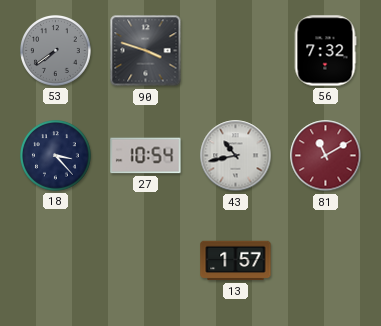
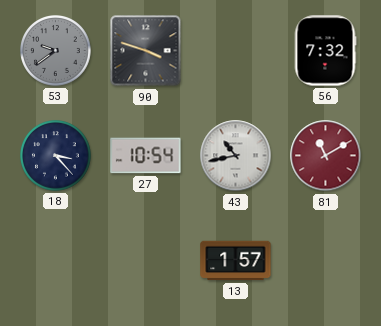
53: 7:39 -> 9:39 (56, 51)
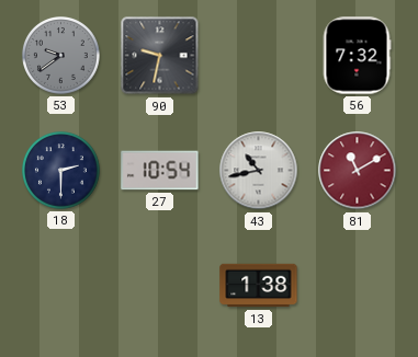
90: 3:48 -> 9:32 (160, 56)
18: 3:23 -> 2:30 (61, 171)
13: 1:57 -> 1:38 (259, 286)
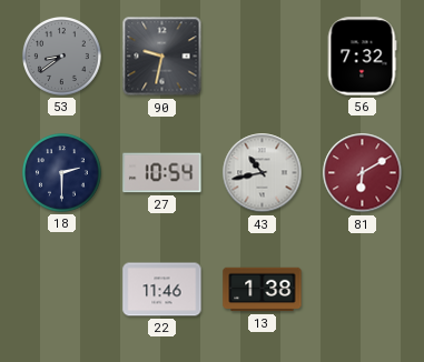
53: 9:39 -> 8:39 (62, 57)
81: 11:10 -> 6:10 (363, 173)
22: none -> 11:46 (162, 290)
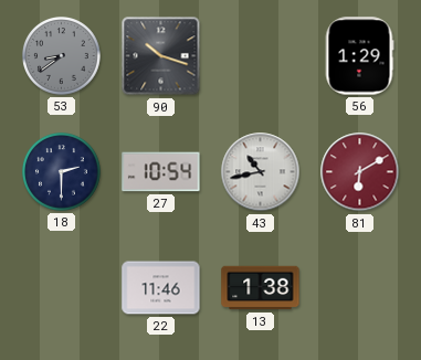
90: 9:32 -> 10:18 (161, 56)
56: 7:32 -> 1:29 (359, 56)
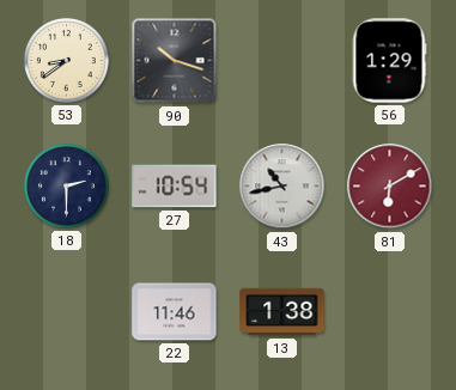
53 dial: grey -> cream (67, 61)
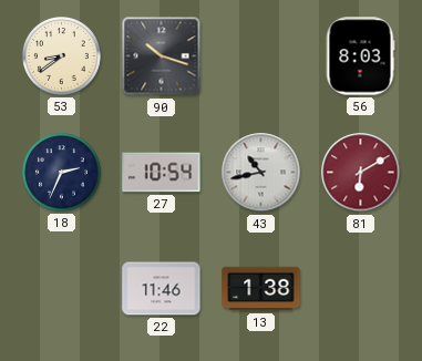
56: 1:29 -> 8:03 (360, 56)
18: 2:30 -> 2:34 (62, 173)
